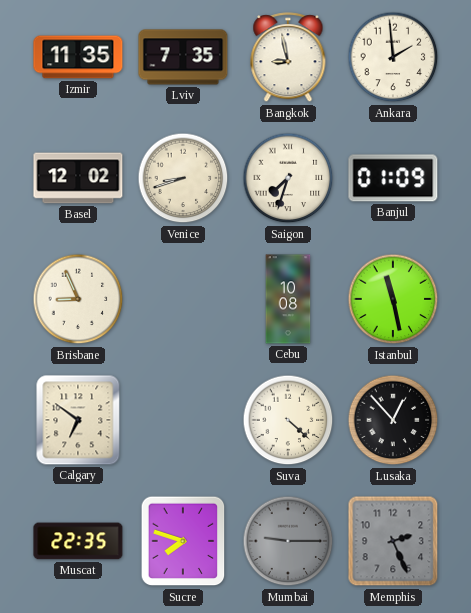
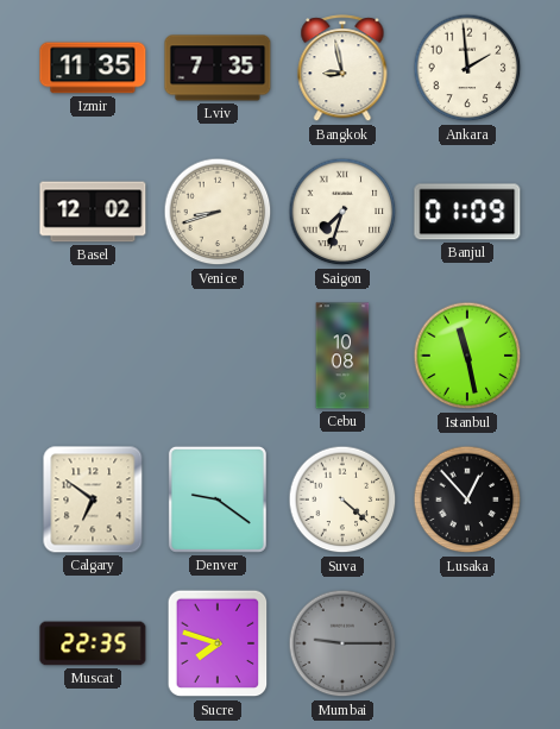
Brisbane: 8:56 -> none (78, 299)
Denver: none -> 9:21 (218, 499)
Memphis: 2:26 -> none (393, 541)
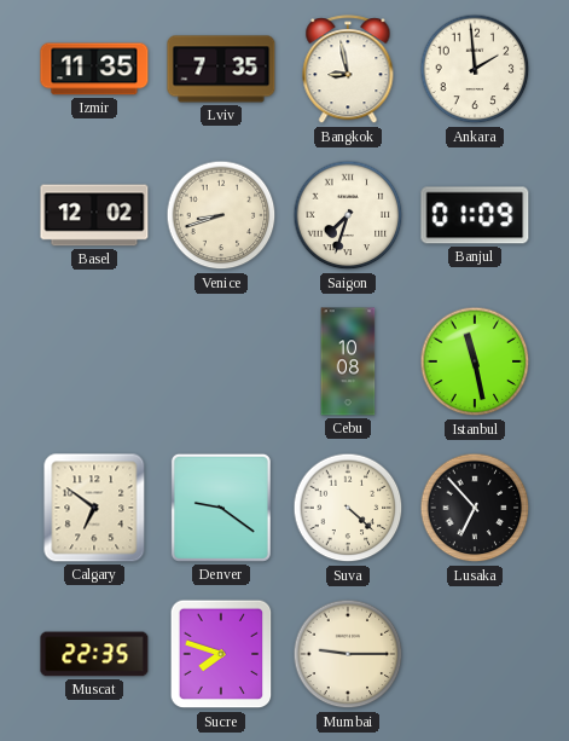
Lusaka: 12:53 -> 6:53 (475, 508)
Mumbai dial: grey -> cream (348, 654)
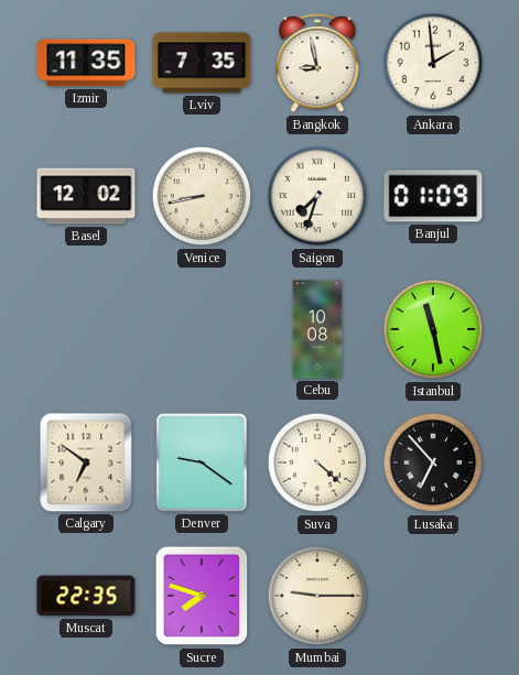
Venice: 8:42 -> 8:43 (202, 196)
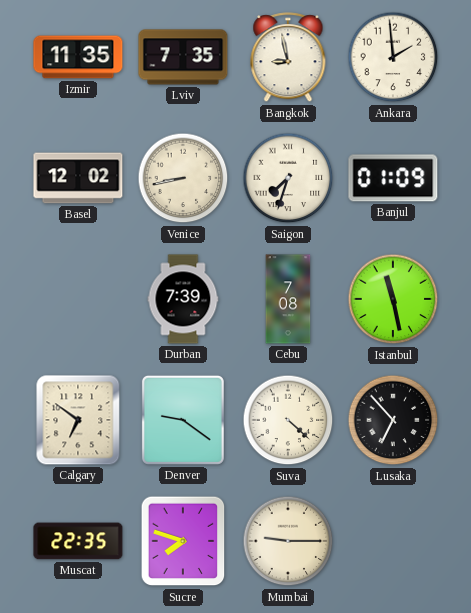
Durban: none -> 7:39 (183, 299)
Cebu: 10:08 -> 7:08 (288, 299)
